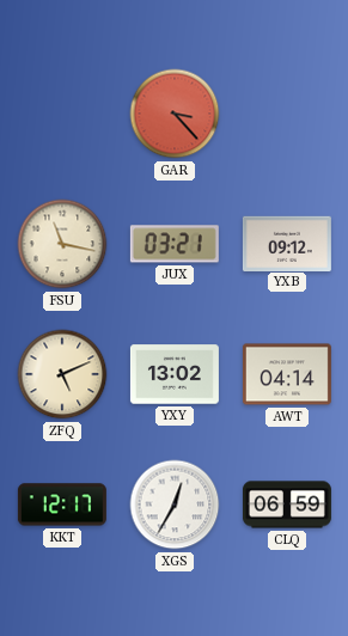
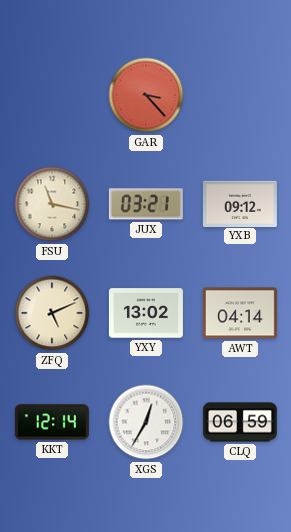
KKT: 12:17 -> 12:14 (52, 422)
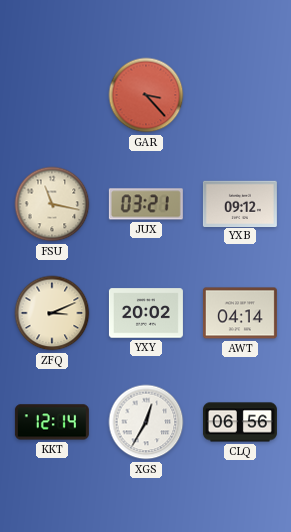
ZFQ: 5:11 -> 3:11 (52, 313)
YXY: 13:02 -> 20:02 (146, 313)
CLQ: 06:59 -> 06:56 (240, 422)
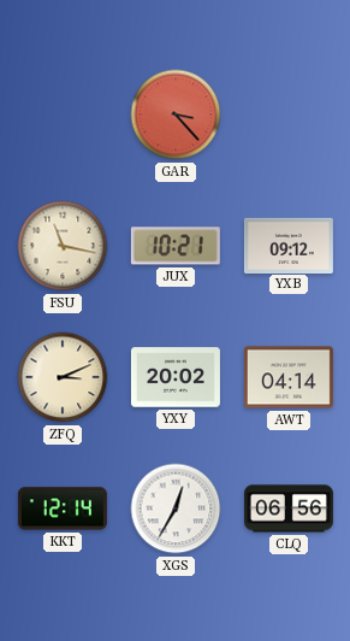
JUX: 03:21 -> 10:21 (176, 246)
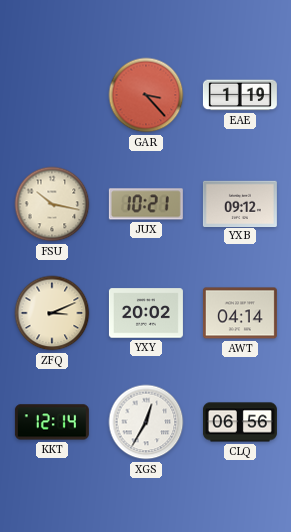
EAE: none -> 1:19 (240, 95)
FSU: 11:17 -> 10:17 (52, 204)
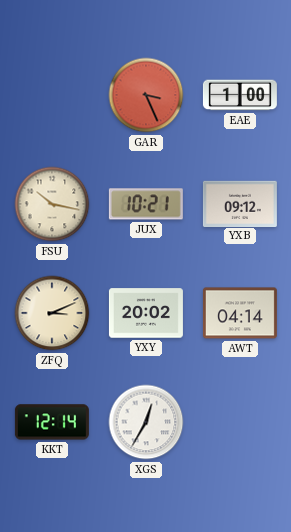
GAR: 3:23 -> 3:26 (146, 95)
EAE: 1:19 -> 1:00 (240, 95)
CLQ: 06:56 -> none (240, 422)
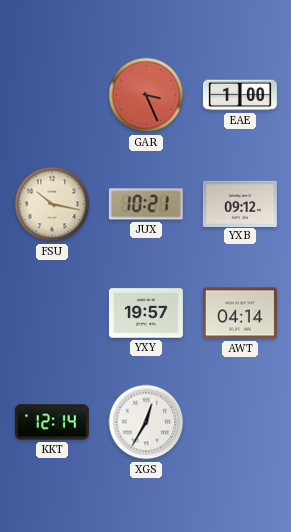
ZFQ: 3:11 -> none (52, 313)
YXY: 20:02 -> 19:57 (146, 313)
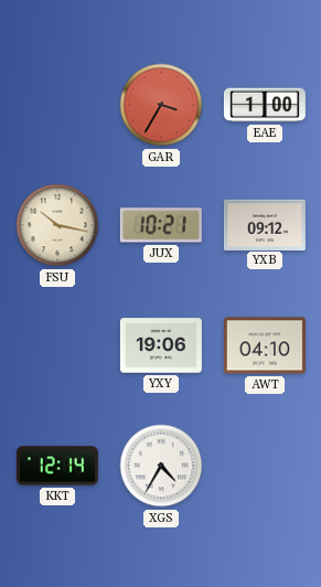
GAR: 3:26 -> 3:35 (161, 105)
YXY: 19:57 -> 19:06 (161, 345)
AWT: 04:14 -> 04:10 (265, 345)
XGS: 12:35 -> 4:35 (161, 466)
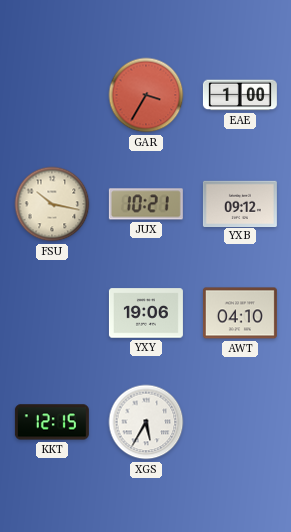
KKT: 12:14 -> 12:15 (52, 422)
XGS: 4:35 -> 5:35 (146, 422)
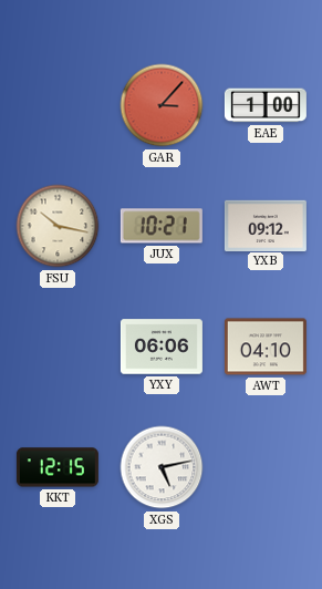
GAR: 3:35 -> 3:07 (162, 105)
YXY: 19:06 -> 06:06 (162, 347)
XGS: 5:35 -> 5:13 (162, 467)
